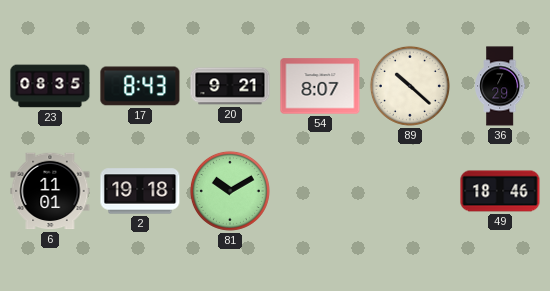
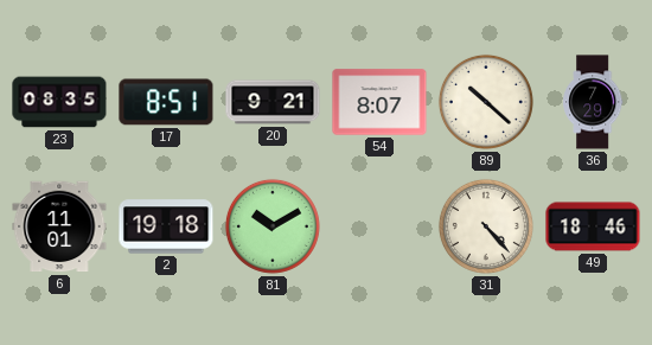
17: 8:43 -> 8:51 (166, 102)
31: none -> 4:23 (486, 226)
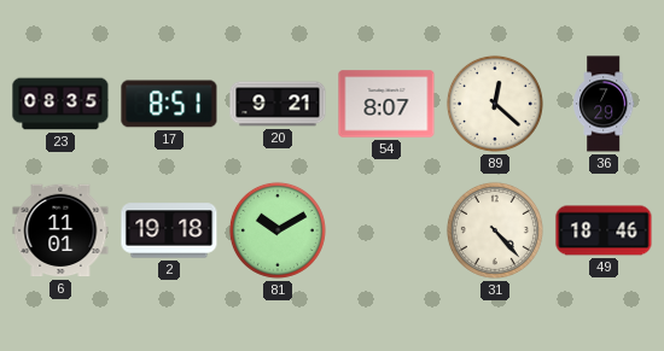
89: 10:22 -> 12:22 (495, 104)
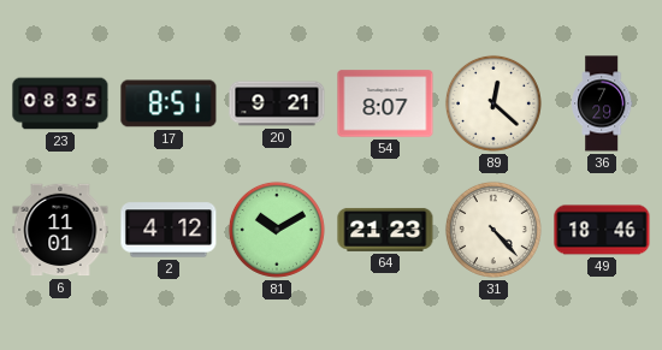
2: 19:18 -> 4:12 (169, 230)
64: none -> 21:23 (385, 230)
